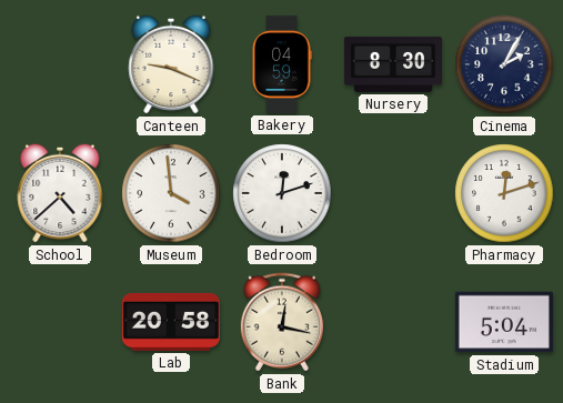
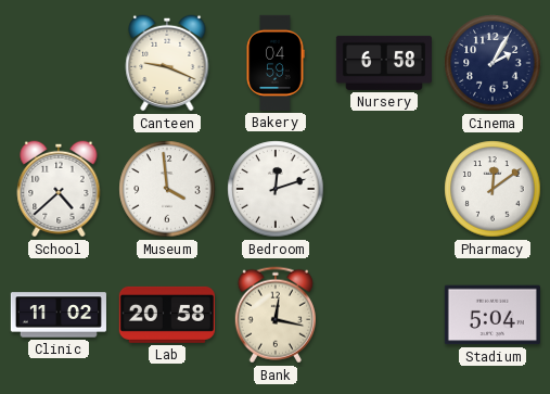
Nursery: 8:30 -> 6:58 (384, 63)
Pharmacy: 12:12 -> 12:09 (493, 189)
Clinic: none -> 11:02 (59, 315)
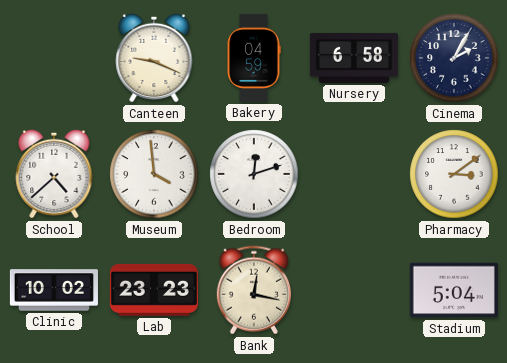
Pharmacy: 12:09 -> 3:09 (454, 174)
Clinic: 11:02 -> 10:02 (54, 290)
Lab: 20:58 -> 23:23 (154, 290)
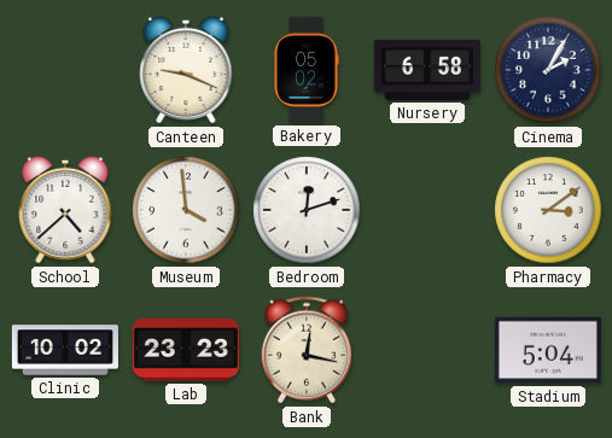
Bakery: 04:59 -> 05:02 (307, 70)
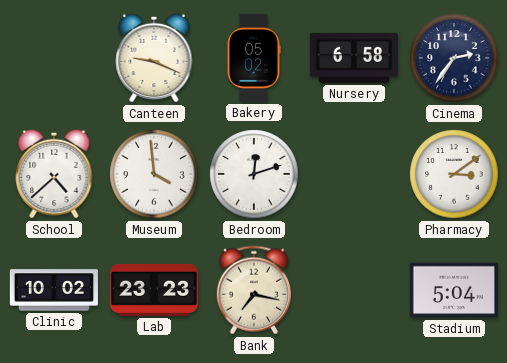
Cinema: 2:05 -> 2:36 (454, 58)
Bank: 12:17 -> 7:17 (254, 290)
